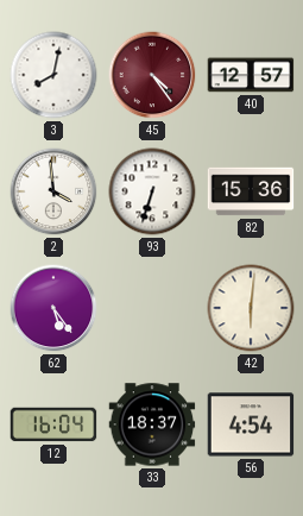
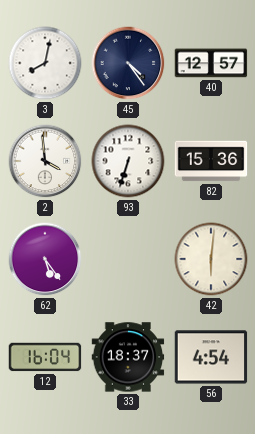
45 dial: burgundy -> navy (128, 63)
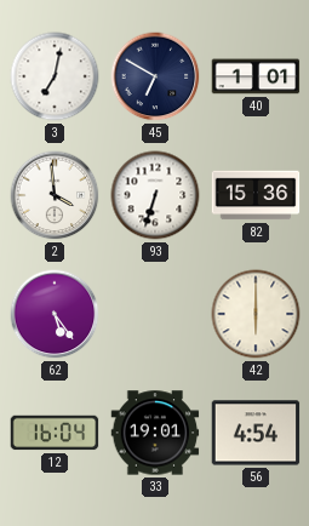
3: 8:02 -> 7:02 (55, 76)
45: 4:24 -> 6:50 (155, 76)
40: 12:57 -> 1:01 (256, 76)
42: 6:01 -> 6:00 (256, 314)
33: 18:37 -> 19:01 (155, 433)
